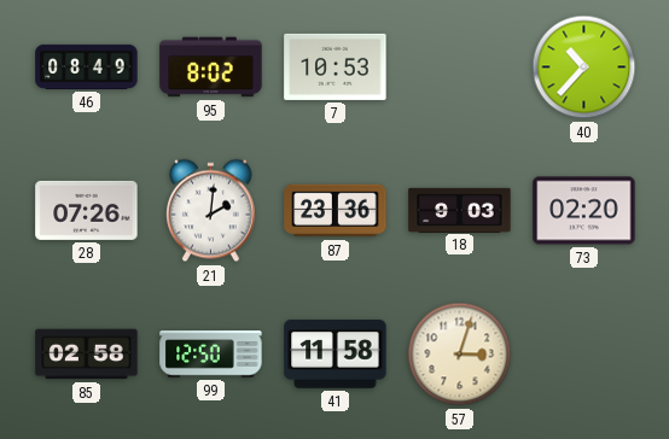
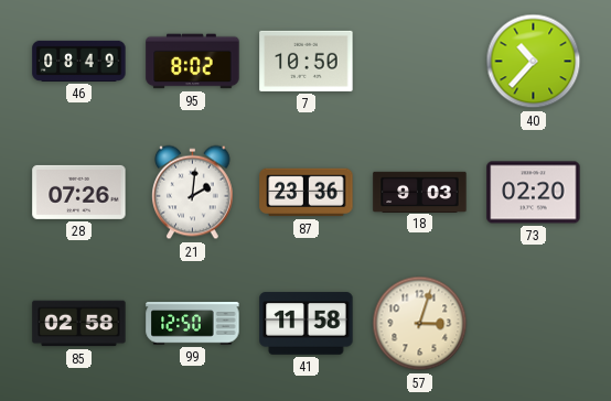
7: 10:53 -> 10:50 (307, 61)
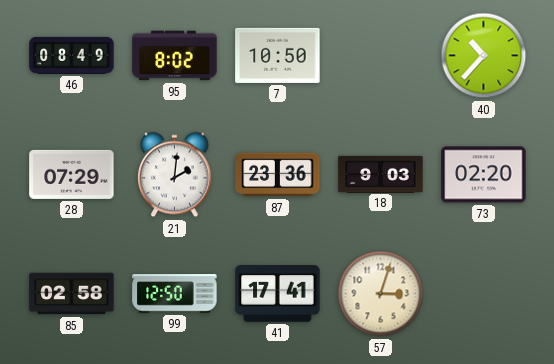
28: 07:26 -> 07:29 (72, 174)
41: 11:58 -> 17:41 (278, 294)
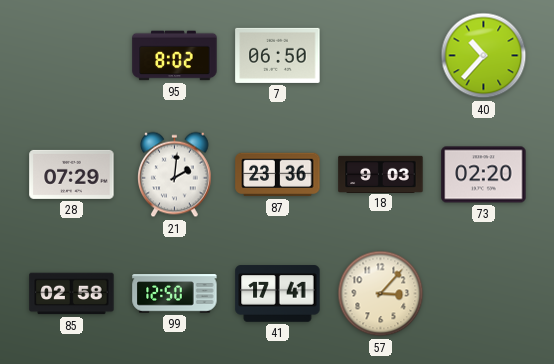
46: 08:49 -> none (72, 55)
7: 10:50 -> 06:50 (278, 55)
57: 3:03 -> 3:07 (381, 294)
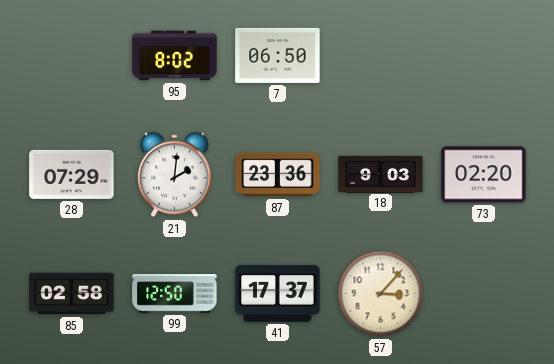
40: 10:37 -> none (484, 56)
41: 17:41 -> 17:37 (278, 294)
